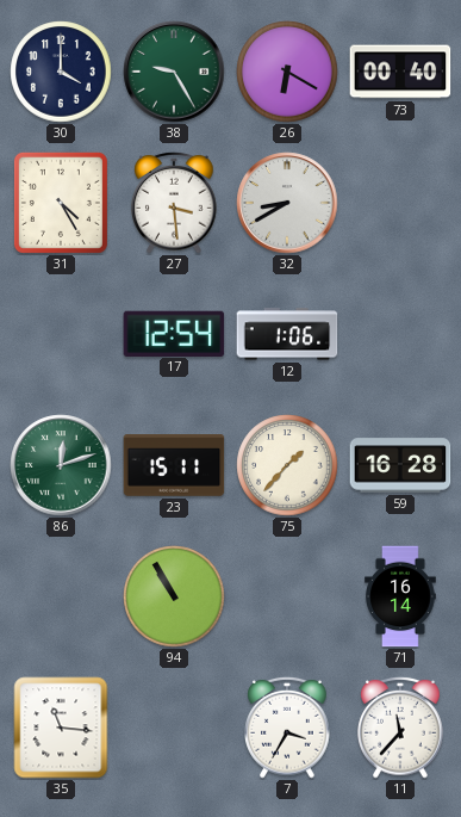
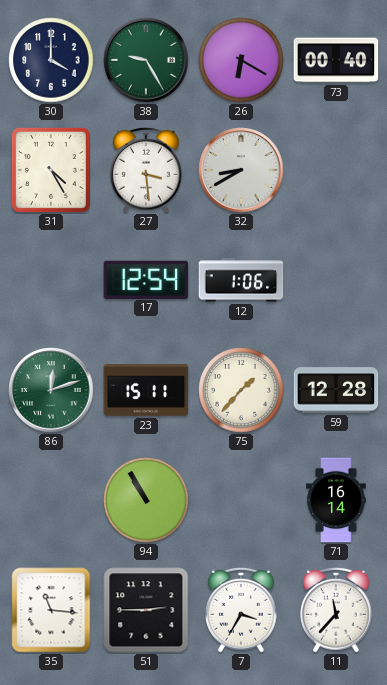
59: 16:28 -> 12:28 (336, 390)
51: none -> 2:45 (146, 610)
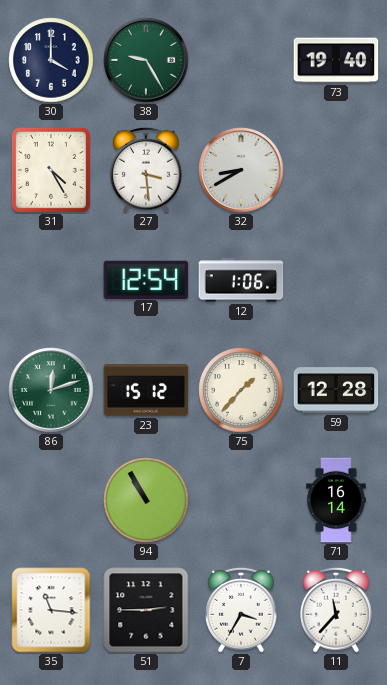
26: 6:20 -> none (241, 60)
73: 00:40 -> 19:40 (336, 60)
23: 15:11 -> 15:12 (146, 390)
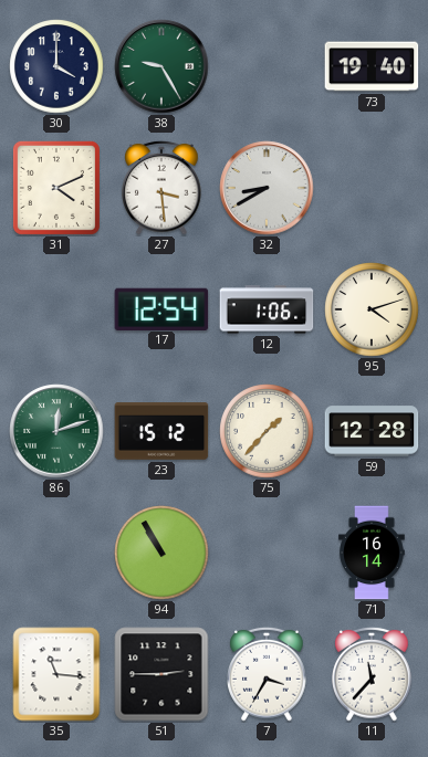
31: 4:25 -> 4:11 (56, 188)
95: none -> 4:12 (372, 309)
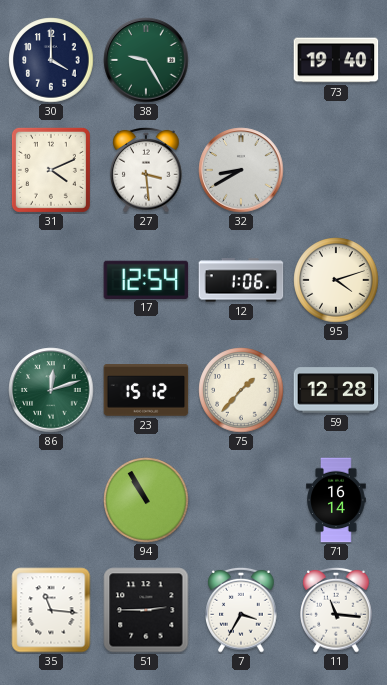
11: 11:37 -> 11:16 (336, 610)
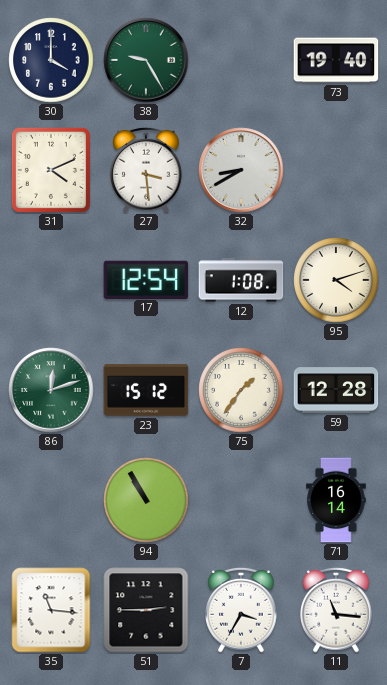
12: 1:06 -> 1:08 (241, 280)
75: 1:37 -> 1:36 (241, 390)
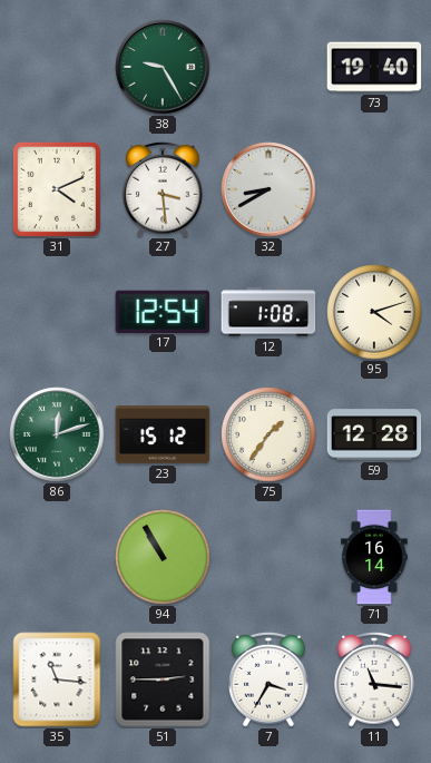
30: 4:00 -> none (51, 60)
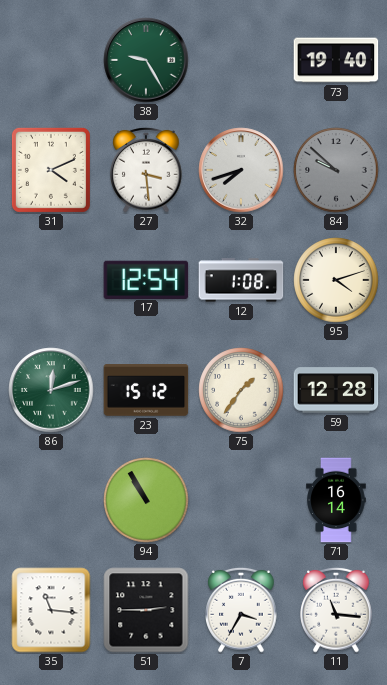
32: 8:40 -> 7:42 (241, 170)
84: none -> 9:52 (336, 170)
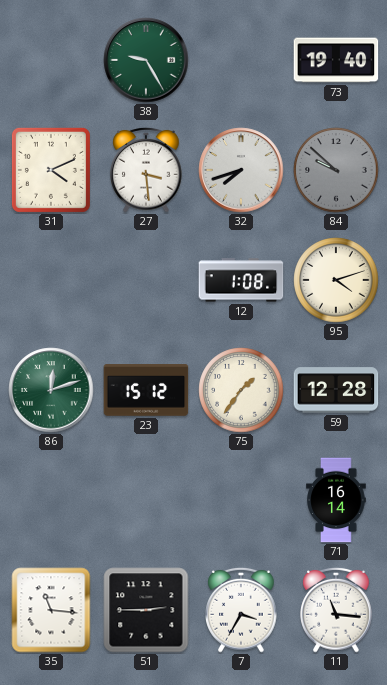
17: 12:54 -> none (146, 279)
94: 10:55 -> none (146, 500)
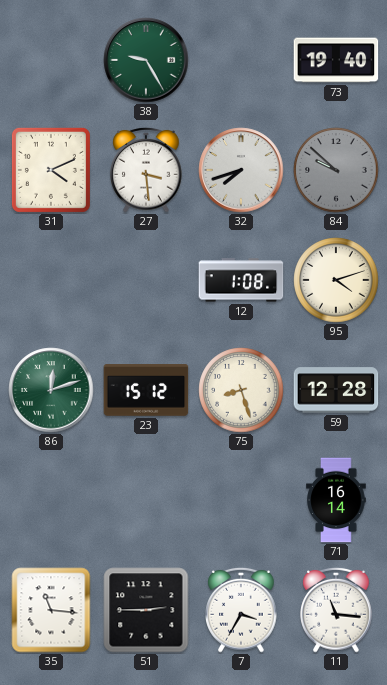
75: 1:36 -> 8:27 (241, 390)
